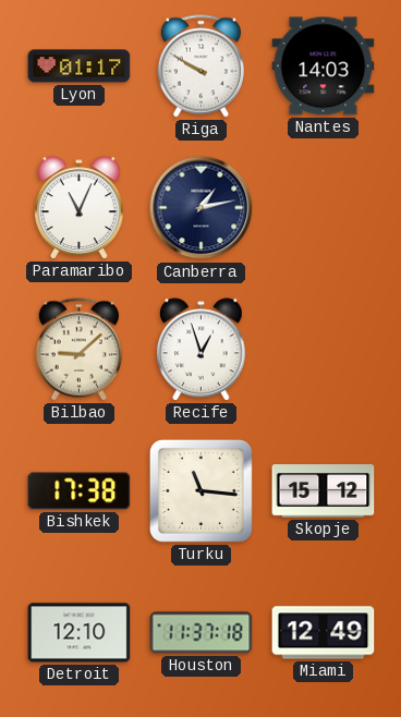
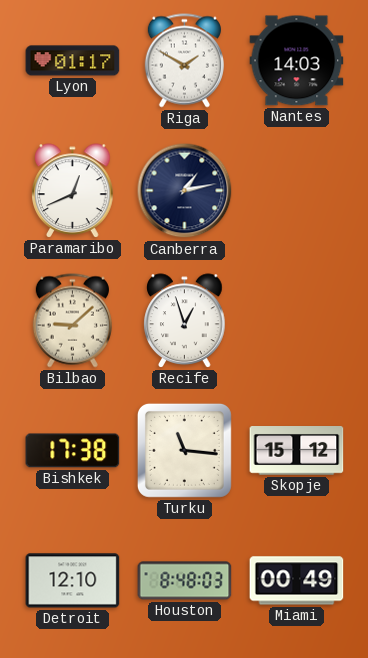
Riga: 9:50 -> 1:50 (184, 61)
Paramaribo: 11:04 -> 12:41 (73, 191)
Houston: 11:37 -> 8:48 (185, 581)
Miami: 12:49 -> 00:49 (297, 581)
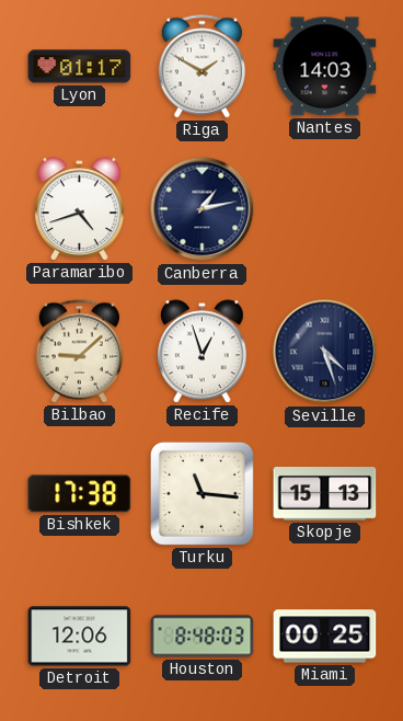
Paramaribo: 12:41 -> 4:42 (80, 209)
Seville: none -> 4:27 (325, 352)
Skopje: 15:12 -> 15:13 (325, 494)
Detroit: 12:10 -> 12:06 (80, 637)
Miami: 00:49 -> 00:25 (325, 637)
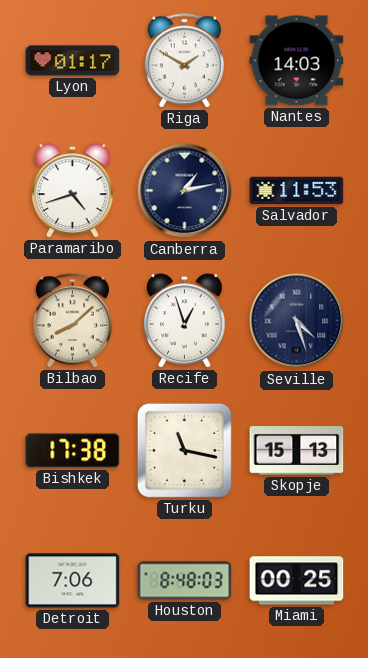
Salvador: none -> 11:53 (297, 191)
Bilbao: 9:08 -> 8:08 (72, 321)
Turku: 11:16 -> 11:17 (184, 450)
Detroit: 12:06 -> 7:06 (73, 581)
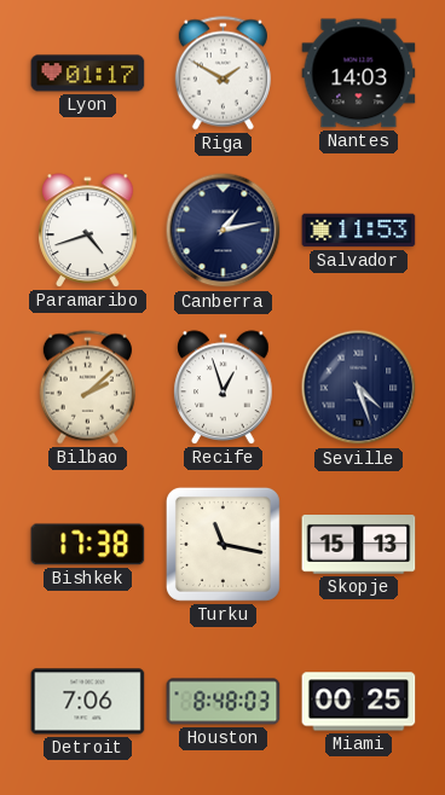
Bilbao: 8:08 -> 2:08 (87, 388)
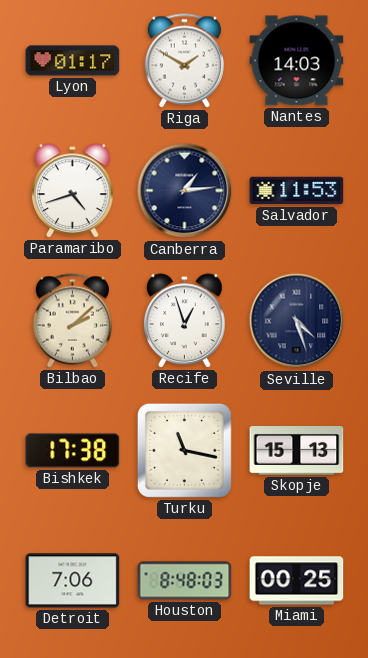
Canberra: 1:13 -> 1:14 (185, 191)
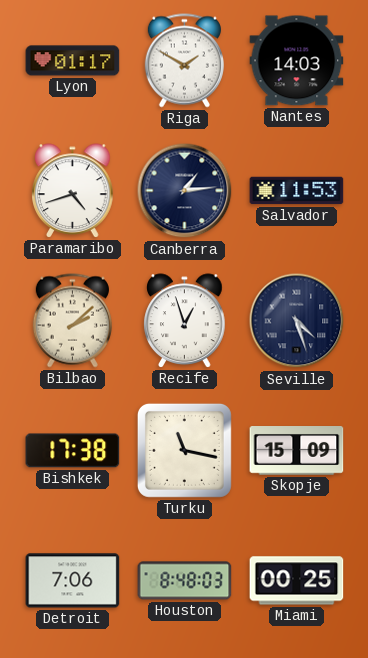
Skopje: 15:13 -> 15:09 (297, 451)
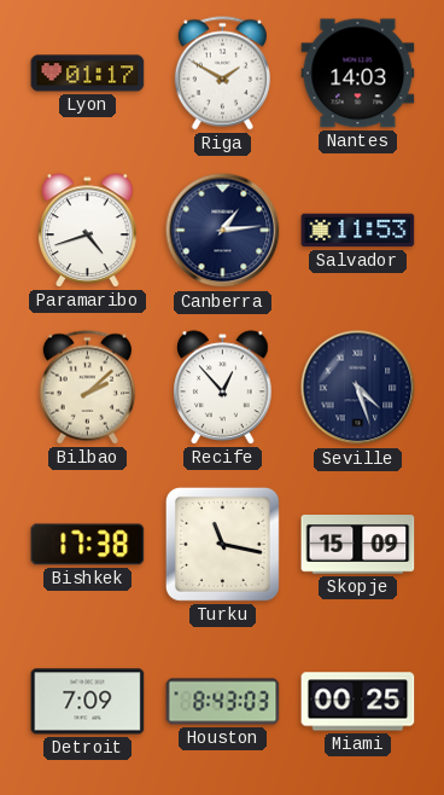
Recife: 12:57 -> 12:53 (223, 388)
Detroit: 7:06 -> 7:09 (88, 702)
Houston: 8:48 -> 8:43 (223, 702)
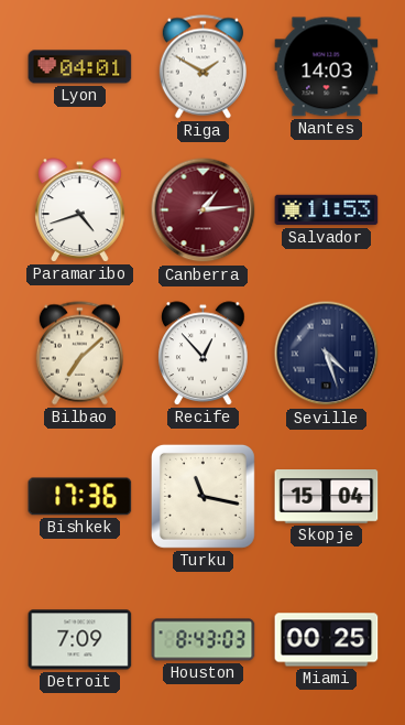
Lyon: 01:17 -> 04:01 (80, 67)
Canberra dial: navy -> burgundy (204, 210)
Bilbao: 2:08 -> 7:08 (79, 354)
Bishkek: 17:38 -> 17:36 (80, 497)
Skopje: 15:09 -> 15:04 (327, 497)
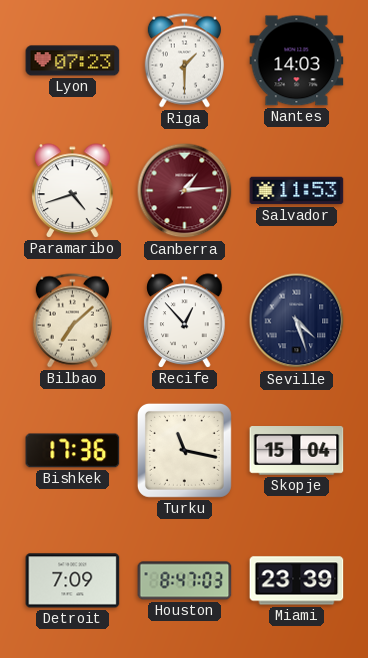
Lyon: 04:01 -> 07:23 (73, 61)
Riga: 1:50 -> 1:30 (184, 61)
Houston: 8:43 -> 8:47 (185, 581)
Miami: 00:25 -> 23:39 (297, 581)
